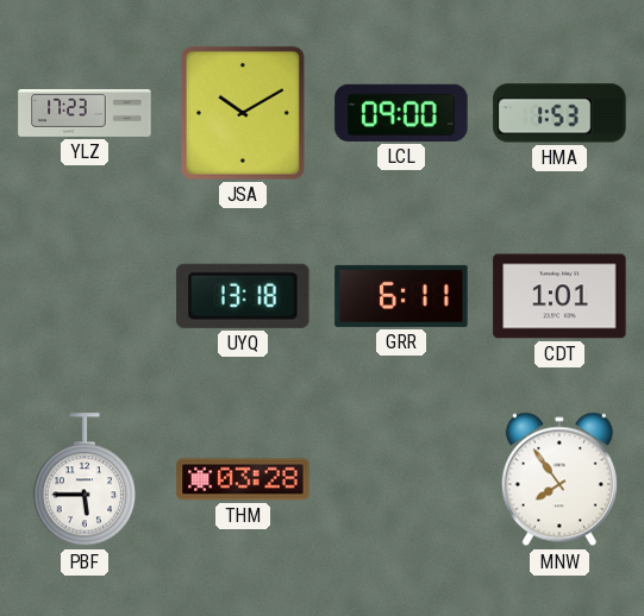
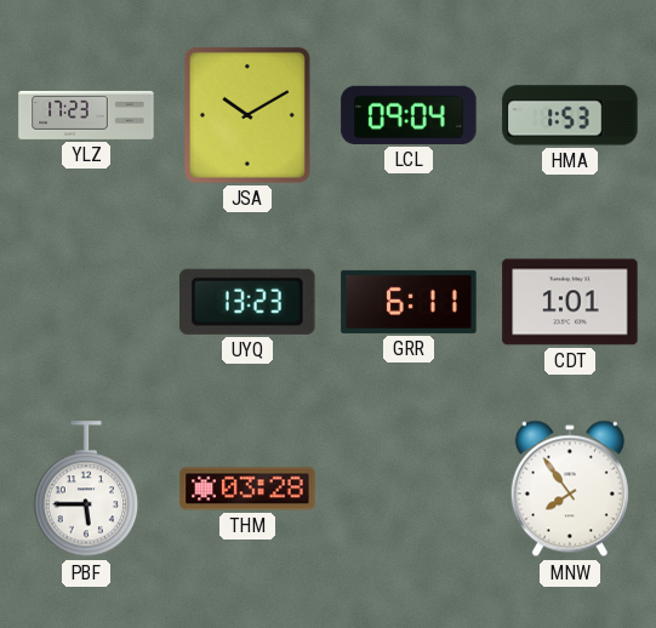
LCL: 09:00 -> 09:04 (409, 115)
UYQ: 13:18 -> 13:23 (247, 302)
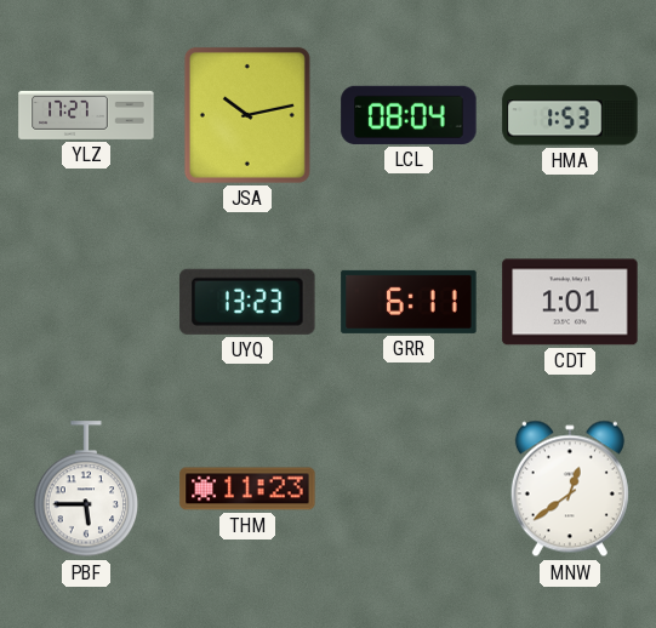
YLZ: 17:23 -> 17:27 (86, 115)
JSA: 10:10 -> 10:13 (247, 115)
LCL: 09:04 -> 08:04 (409, 115)
THM: 03:28 -> 11:23 (247, 489)
MNW: 7:54 -> 12:39 (570, 489)
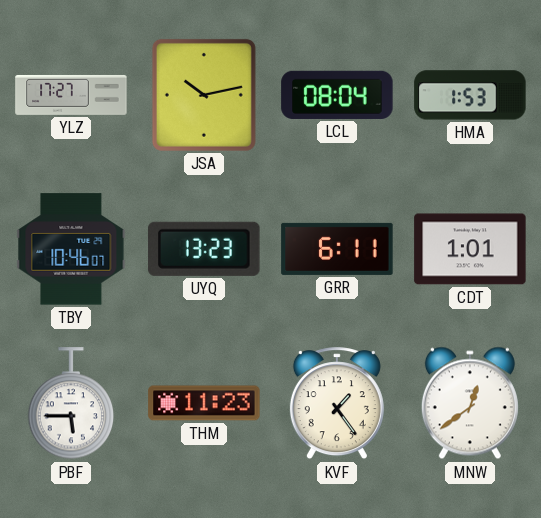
TBY: none -> 10:46 (71, 249)
KVF: none -> 1:24 (337, 404)
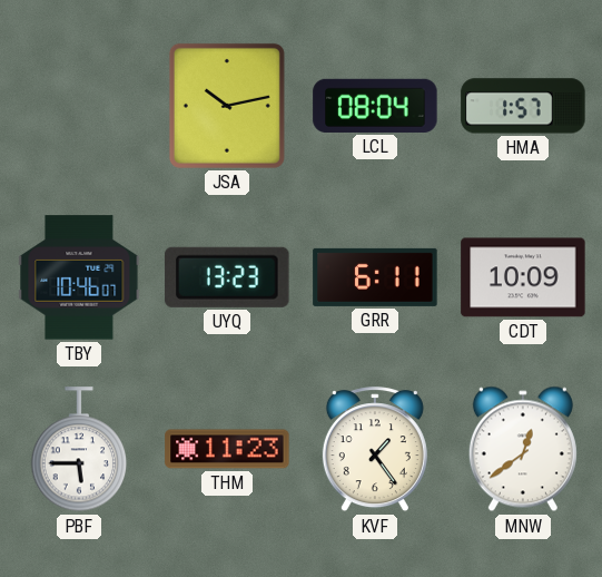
YLZ: 17:27 -> none (71, 95)
HMA: 1:53 -> 1:57 (523, 106)
CDT: 1:01 -> 10:09 (523, 277)
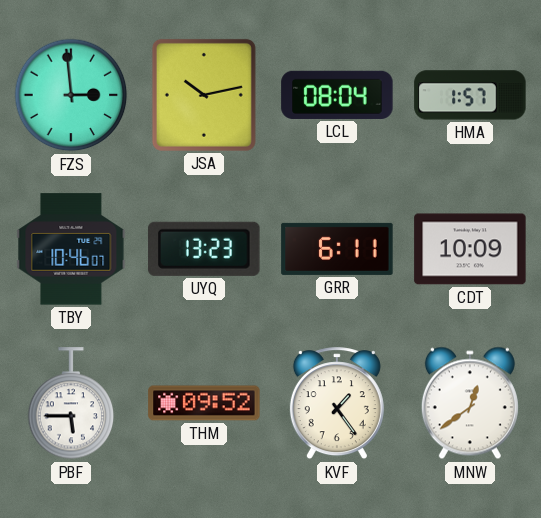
FZS: none -> 2:59 (71, 95)
THM: 11:23 -> 09:52 (204, 403)
